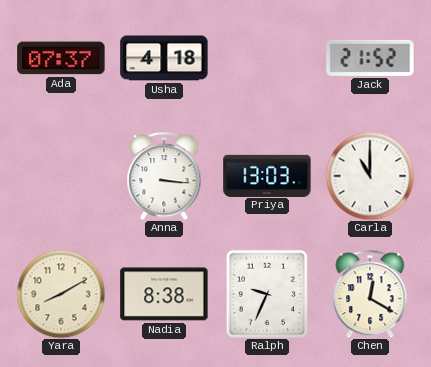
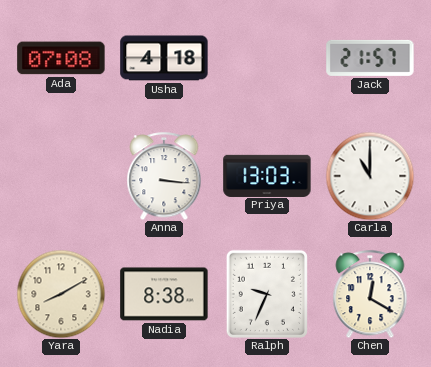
Ada: 07:37 -> 07:08 (61, 58)
Jack: 21:52 -> 21:57 (370, 58)
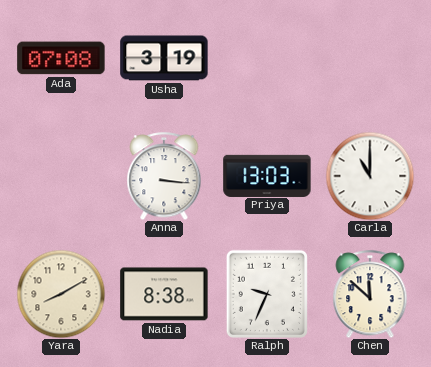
Usha: 4:18 -> 3:19 (164, 58)
Jack: 21:57 -> none (370, 58)
Chen: 12:20 -> 11:52 (370, 294)
